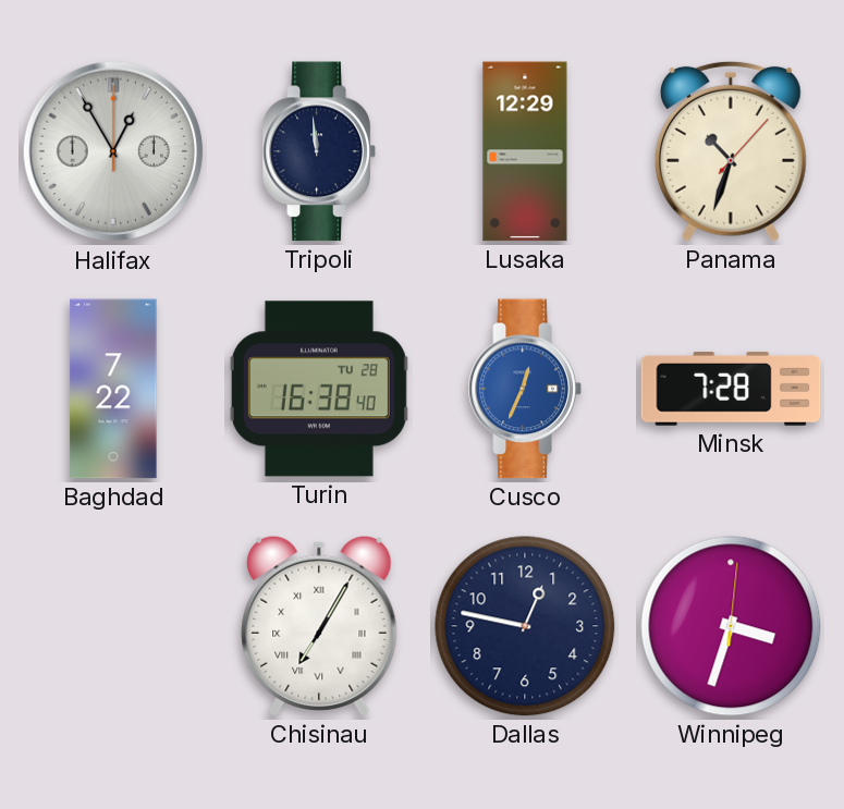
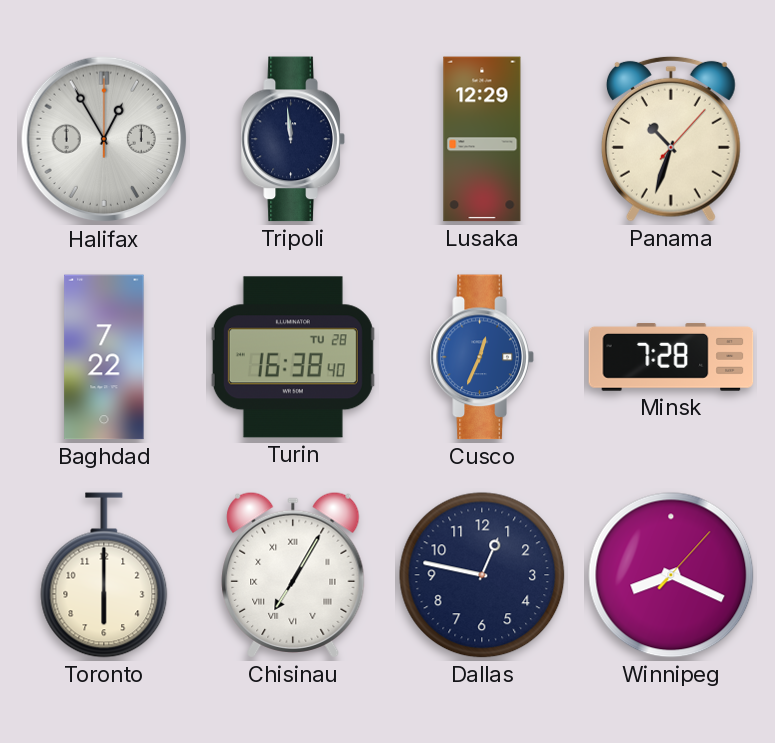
Toronto: none -> 6:00 (104, 575)
Winnipeg: 3:33 -> 8:19 (671, 575)
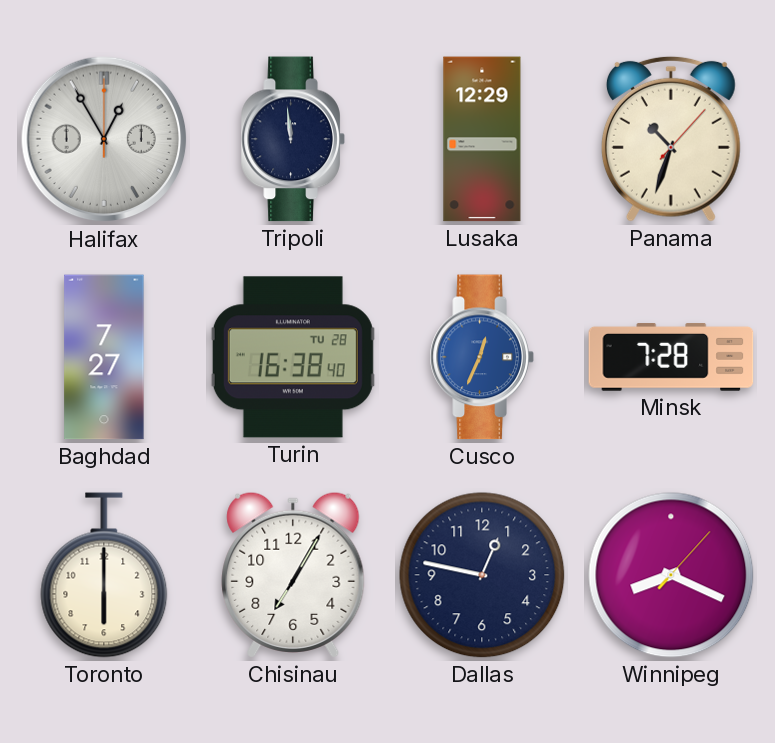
Baghdad: 7:22 -> 7:27 (104, 357)
Chisinau numerals: Roman -> Arabic (293, 575)
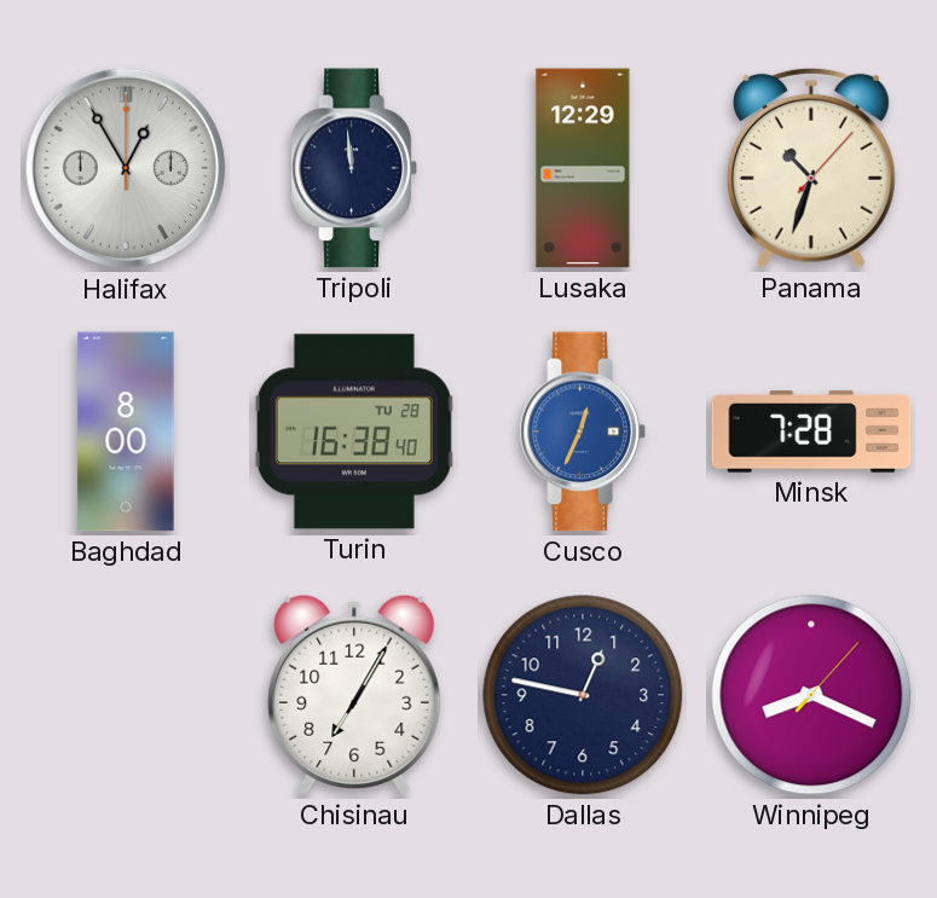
Baghdad: 7:27 -> 8:00 (126, 431)
Toronto: 6:00 -> none (104, 575)
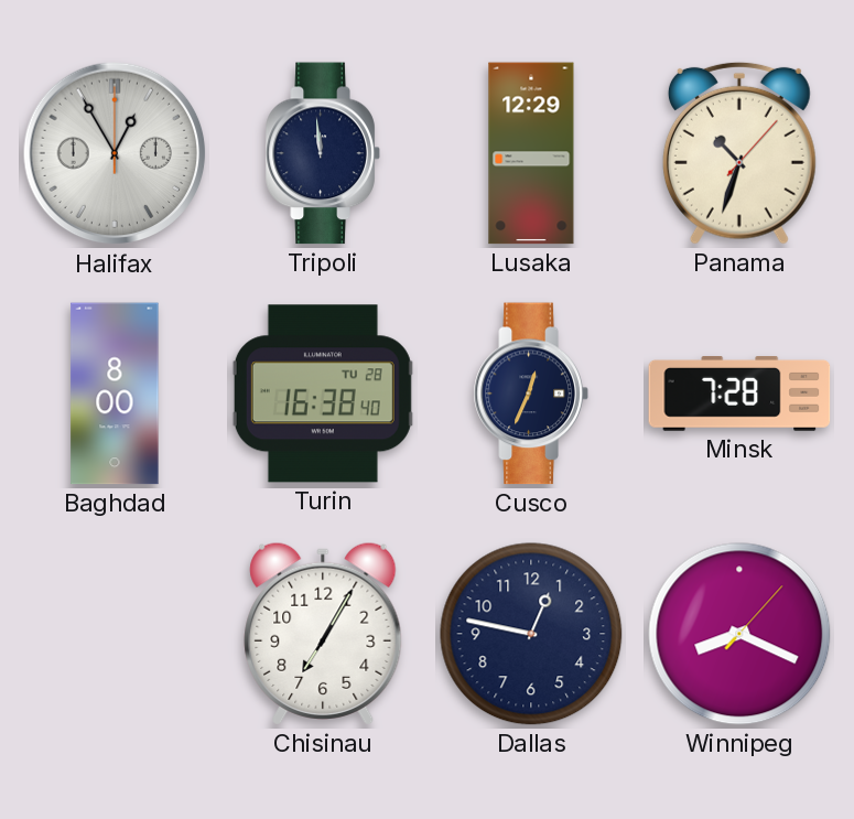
Cusco dial: blue -> navy (531, 394)
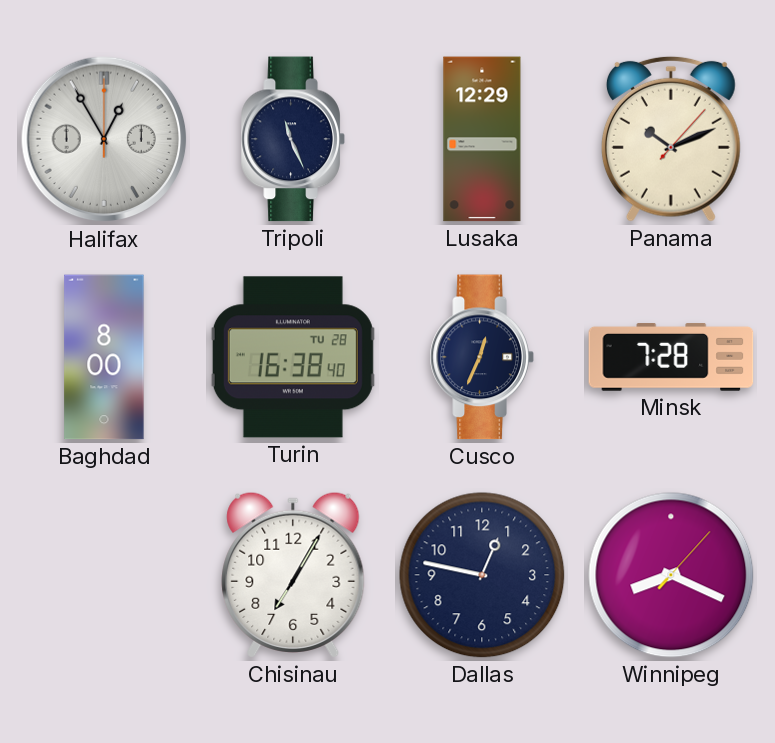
Tripoli: 11:59 -> 11:26 (293, 139)
Panama: 10:33 -> 10:11 (671, 139)
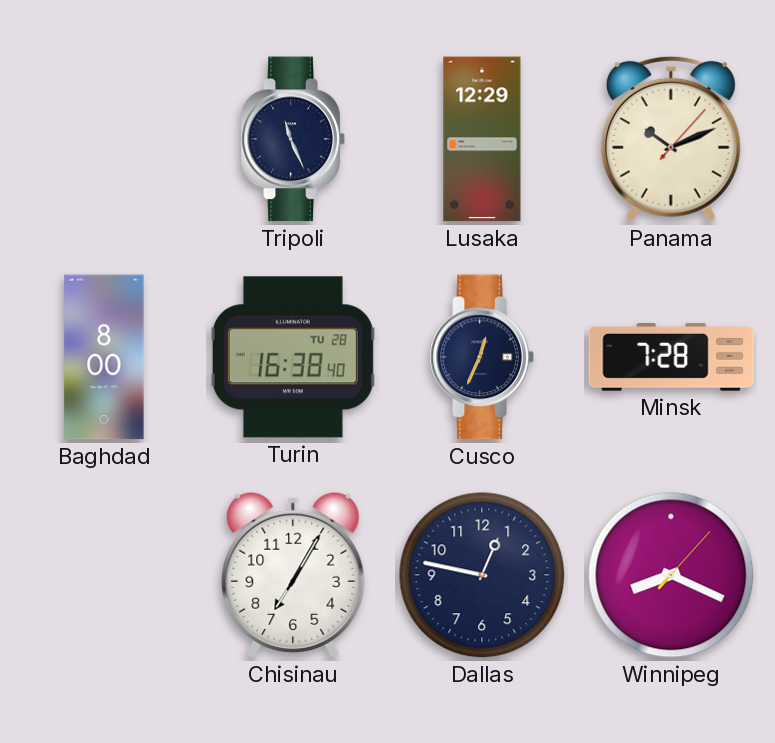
Halifax: 12:55 -> none (104, 139)
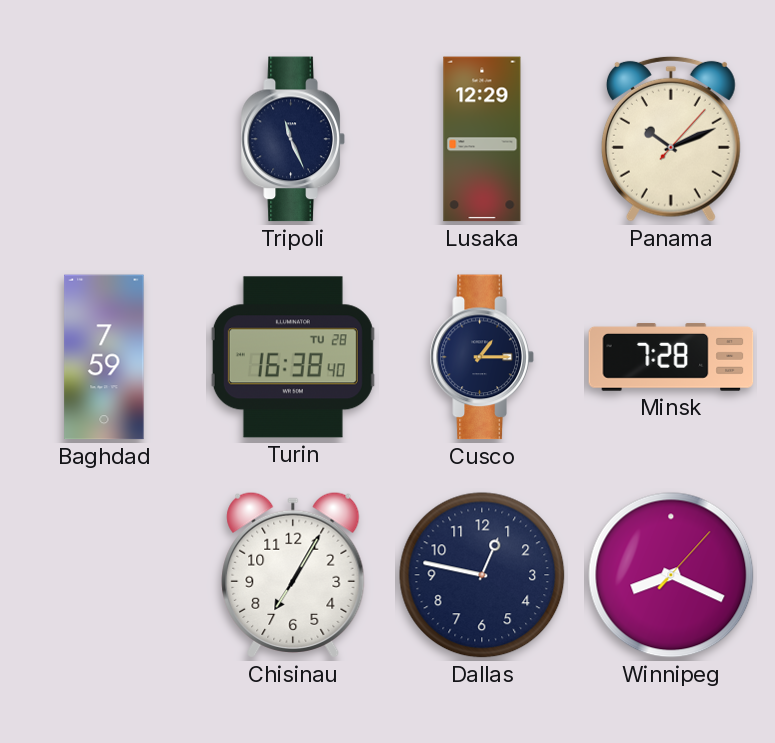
Baghdad: 8:00 -> 7:59 (104, 357)
Cusco: 12:34 -> 1:15 (482, 357)
